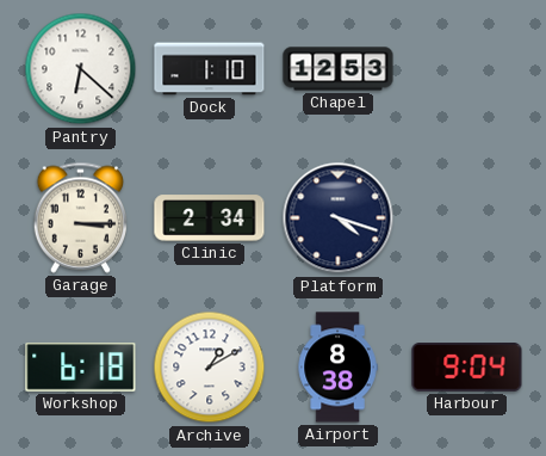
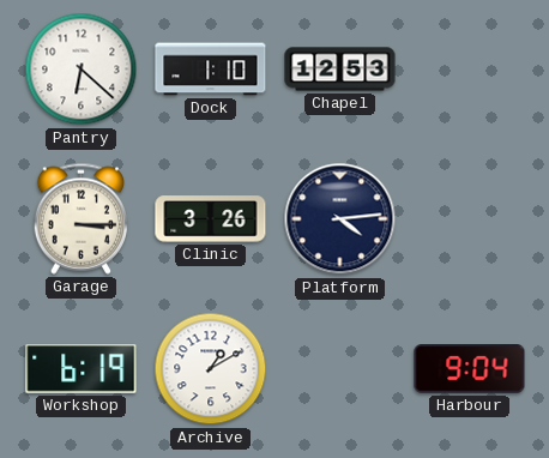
Clinic: 2:34 -> 3:26 (211, 219)
Platform: 4:18 -> 4:14 (340, 219)
Workshop: 6:18 -> 6:19 (82, 369)
Airport: 8:38 -> none (337, 368)
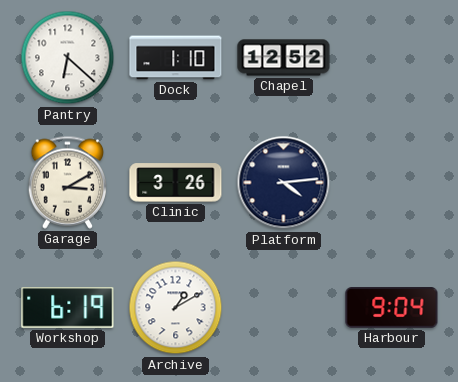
Chapel: 12:53 -> 12:52 (284, 58)
Garage: 3:15 -> 3:10 (67, 182)
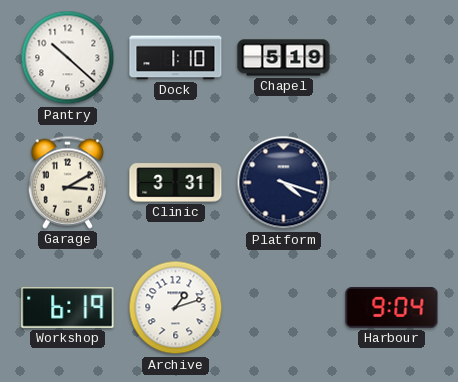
Pantry: 6:22 -> 10:22 (68, 58)
Chapel: 12:52 -> 5:19 (284, 58)
Clinic: 3:26 -> 3:31 (176, 183)
Platform: 4:14 -> 4:18 (284, 183)
Archive: 1:10 -> 1:12 (176, 308)
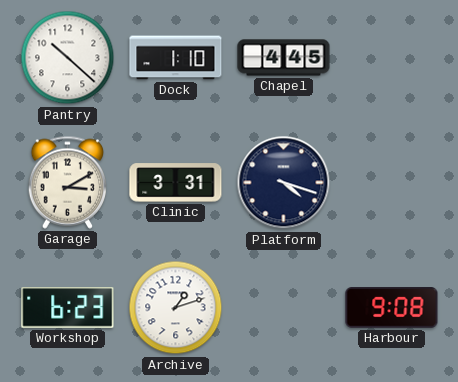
Chapel: 5:19 -> 4:45 (284, 58)
Workshop: 6:19 -> 6:23 (68, 308)
Harbour: 9:04 -> 9:08 (392, 308)
